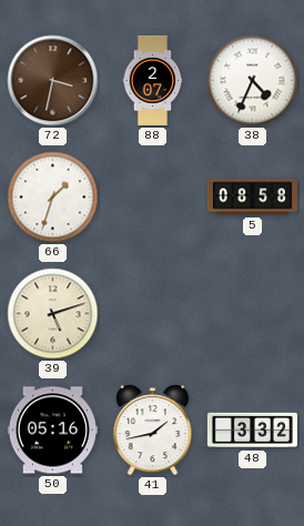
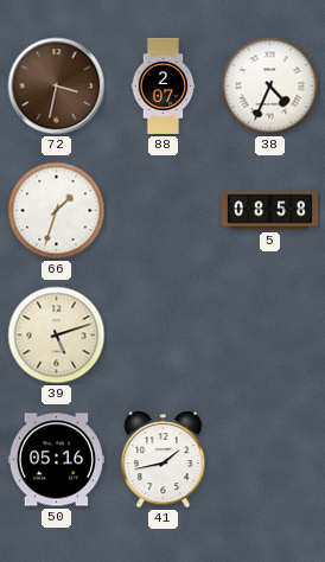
48: 3:32 -> none (252, 431)
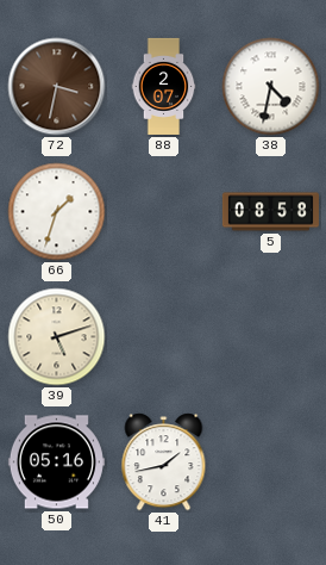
38: 4:34 -> 4:32 (271, 87)
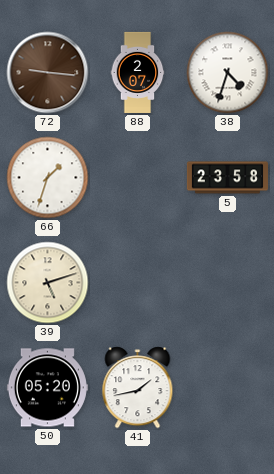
72: 3:32 -> 9:16 (48, 73)
38: 4:32 -> 4:33 (228, 73)
5: 08:58 -> 23:58 (227, 178)
50: 05:16 -> 05:20 (47, 388)
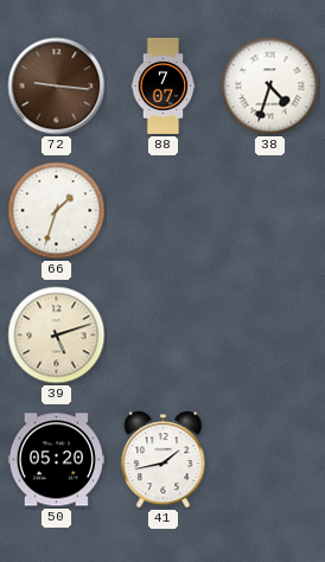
88: 2:07 -> 7:07 (164, 85)
5: 23:58 -> none (227, 178)
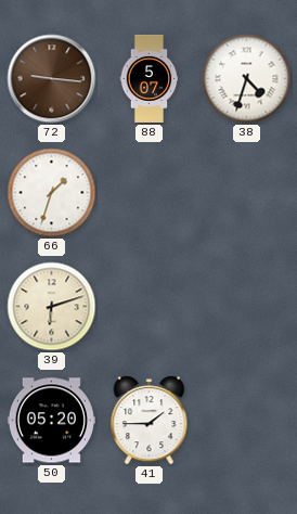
88: 7:07 -> 5:07 (150, 78)
39: 5:12 -> 6:12 (52, 307)
41: 1:43 -> 1:45 (150, 421)
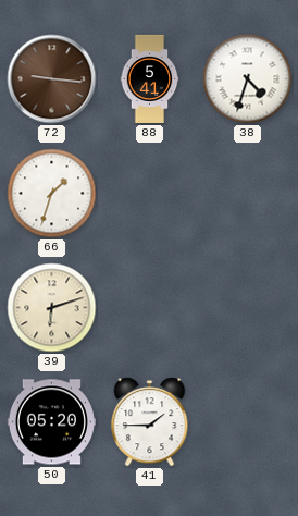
88: 5:07 -> 5:41 (150, 78)
